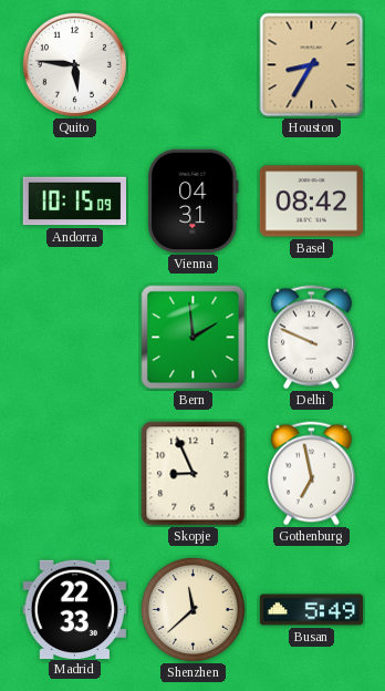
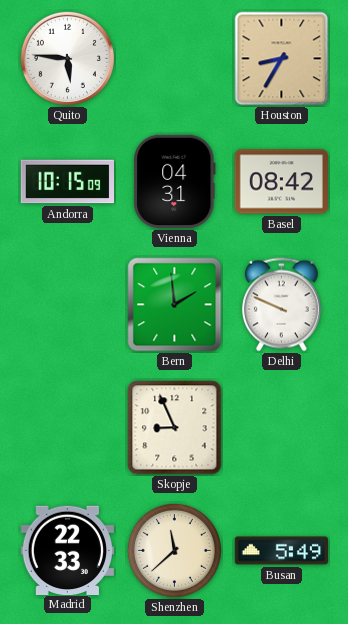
Gothenburg: 6:58 -> none (312, 474)
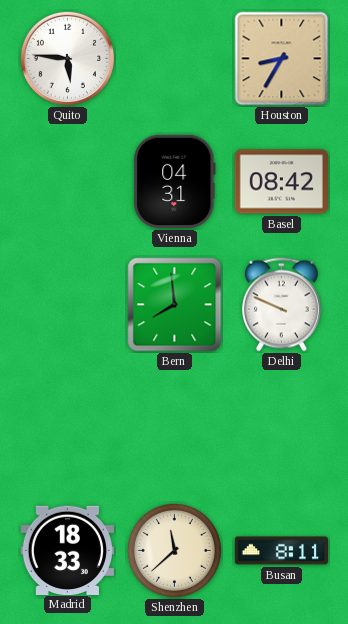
Andorra: 10:15 -> none (67, 182)
Bern: 1:59 -> 7:59 (175, 305)
Skopje: 8:56 -> none (175, 428)
Madrid: 22:33 -> 18:33 (67, 550)
Busan: 5:49 -> 8:11 (281, 551)
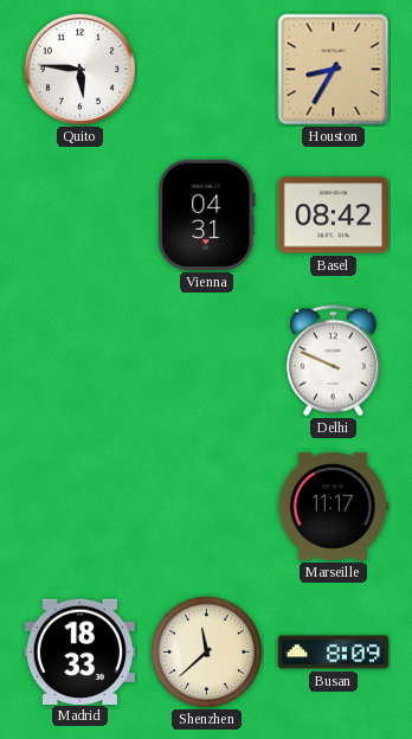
Bern: 7:59 -> none (175, 305)
Marseille: none -> 11:17 (333, 506)
Busan: 8:11 -> 8:09 (333, 653)
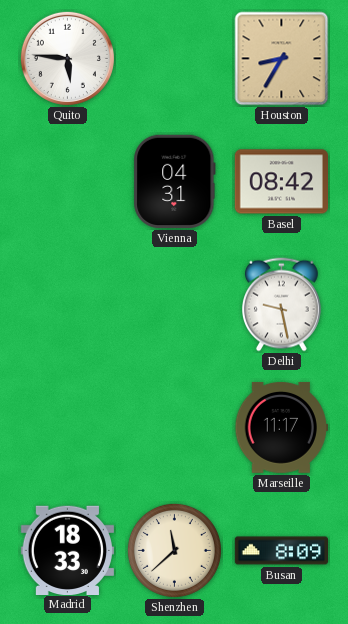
Delhi: 9:49 -> 9:28 (282, 305)
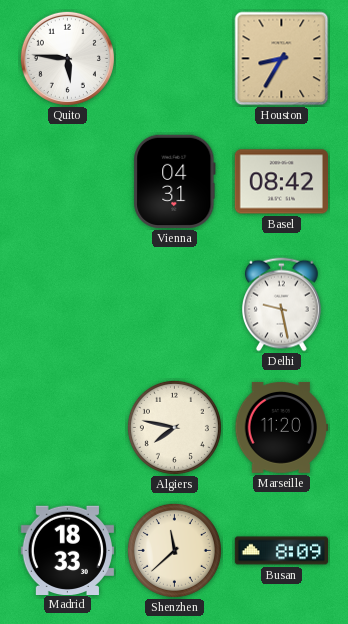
Algiers: none -> 7:47 (174, 427)
Marseille: 11:17 -> 11:20 (281, 427)
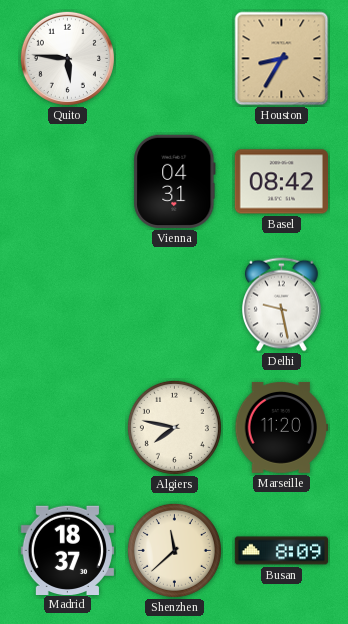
Madrid: 18:33 -> 18:37 (67, 550)
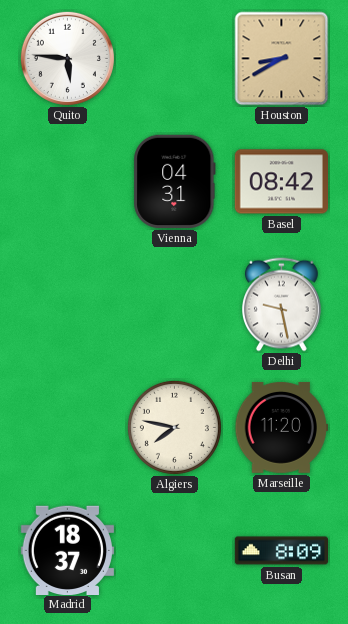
Houston: 8:35 -> 8:40 (282, 59)
Shenzhen: 11:38 -> none (174, 550)
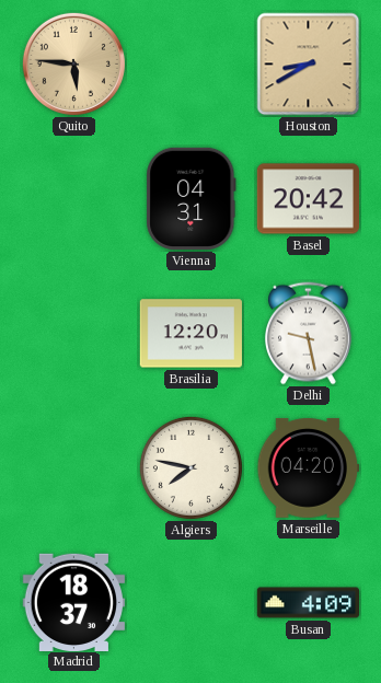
Quito dial: white -> champagne (73, 63)
Basel: 08:42 -> 20:42 (308, 199)
Brasilia: none -> 12:20 (190, 334)
Marseille: 11:20 -> 04:20 (308, 467)
Busan: 8:09 -> 4:09 (308, 603)
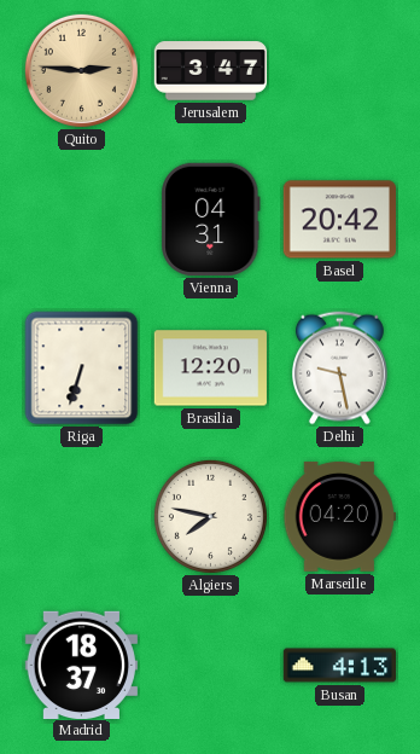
Quito: 5:46 -> 2:46 (81, 70)
Jerusalem: none -> 3:47 (210, 71)
Houston: 8:40 -> none (309, 65)
Riga: none -> 6:33 (82, 369)
Busan: 4:09 -> 4:13 (339, 666)
